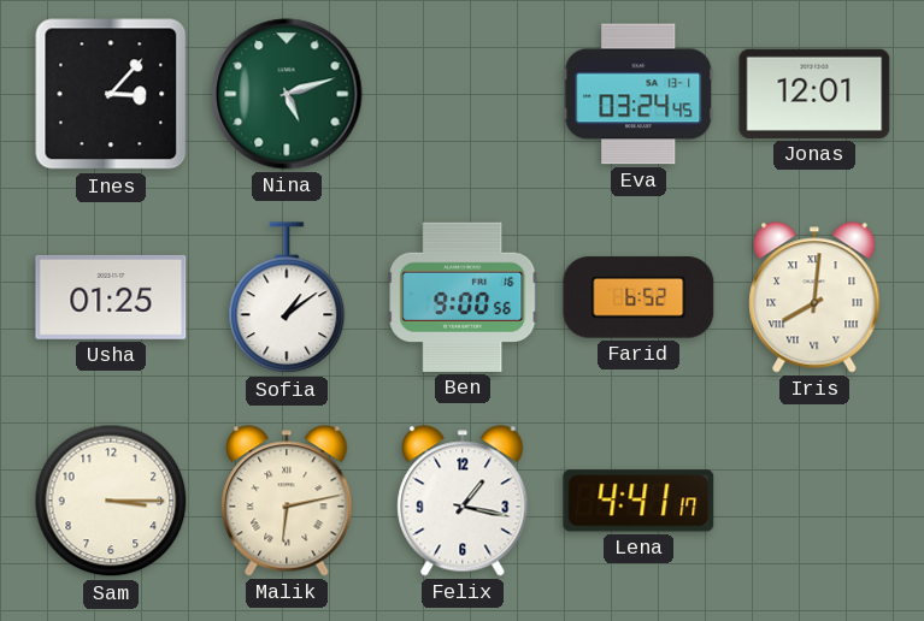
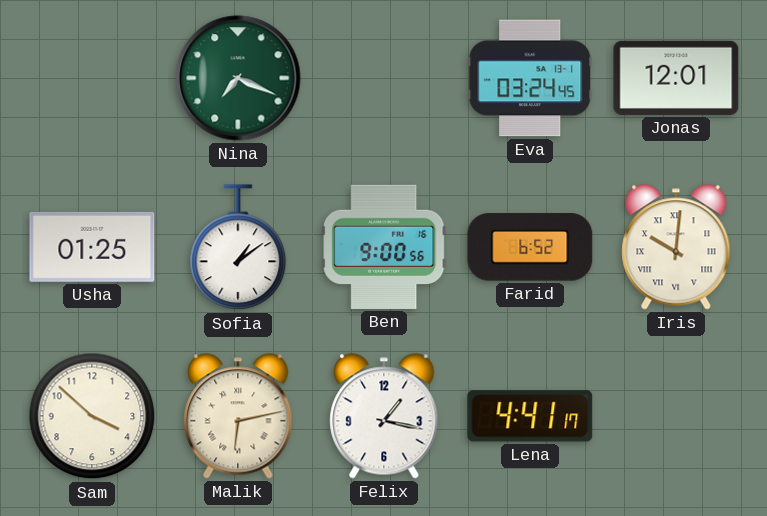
Ines: 3:07 -> none (111, 94)
Nina: 5:12 -> 7:19 (238, 78)
Iris: 8:01 -> 10:01 (676, 247)
Sam: 3:15 -> 3:52 (92, 416)
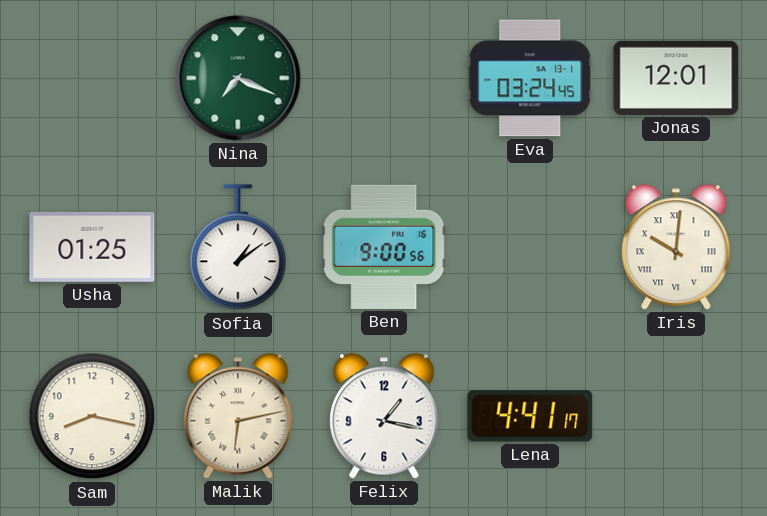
Farid: 6:52 -> none (530, 247)
Sam: 3:52 -> 8:17 (92, 416)
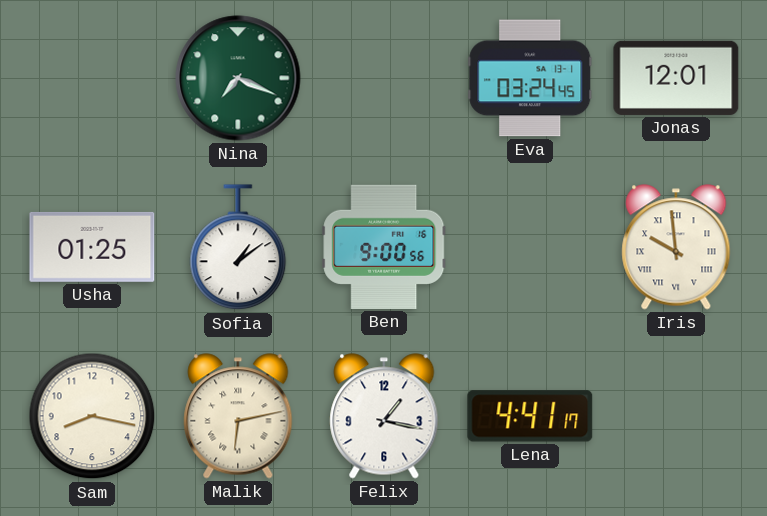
Iris: 10:01 -> 9:59 (676, 247)
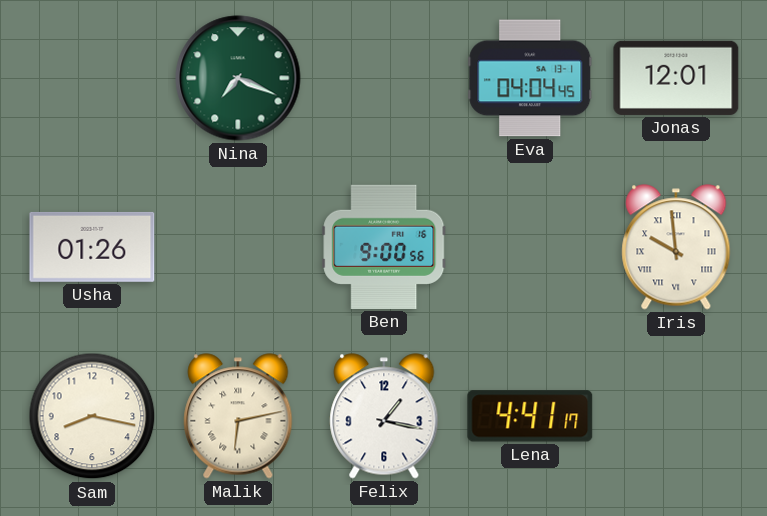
Eva: 03:24 -> 04:04 (530, 78)
Usha: 01:25 -> 01:26 (92, 247)
Sofia: 1:09 -> none (238, 248)
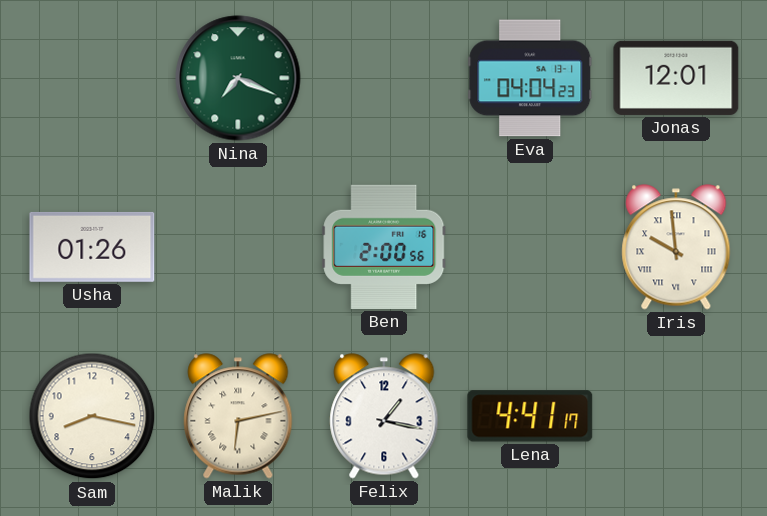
Eva: 04:04:45 -> 04:04:23 (530, 78)
Ben: 9:00 -> 2:00 (384, 247)
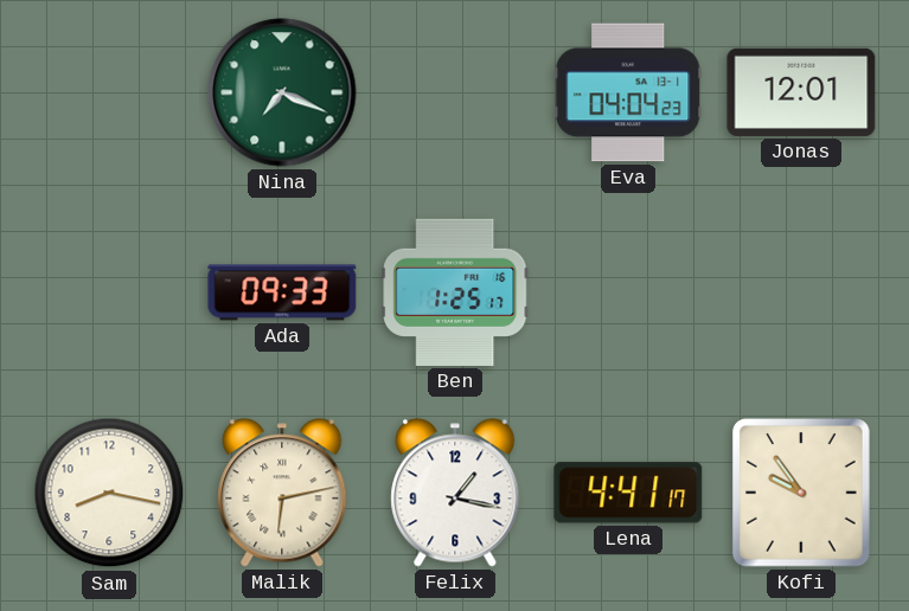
Usha: 01:26 -> none (92, 247)
Ada: none -> 09:33 (282, 292)
Ben: 2:00 -> 1:25 (455, 292)
Iris: 9:59 -> none (676, 247)
Kofi: none -> 9:54 (802, 494)
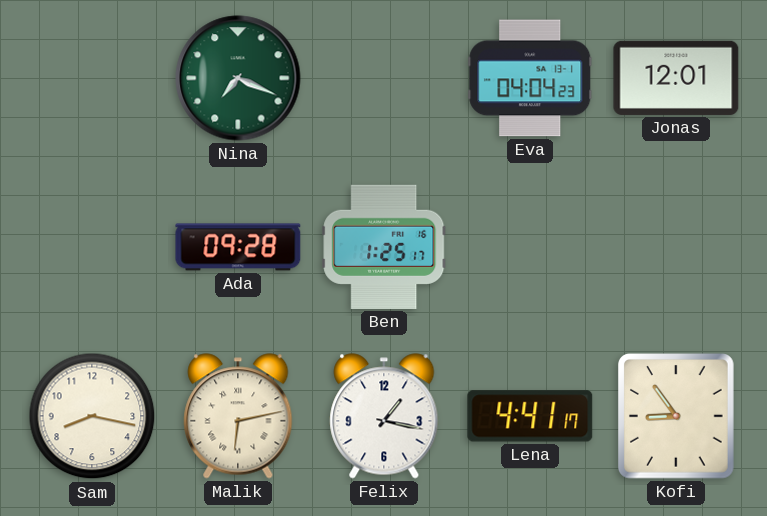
Ada: 09:33 -> 09:28 (238, 247)
Kofi: 9:54 -> 8:54 (677, 417)
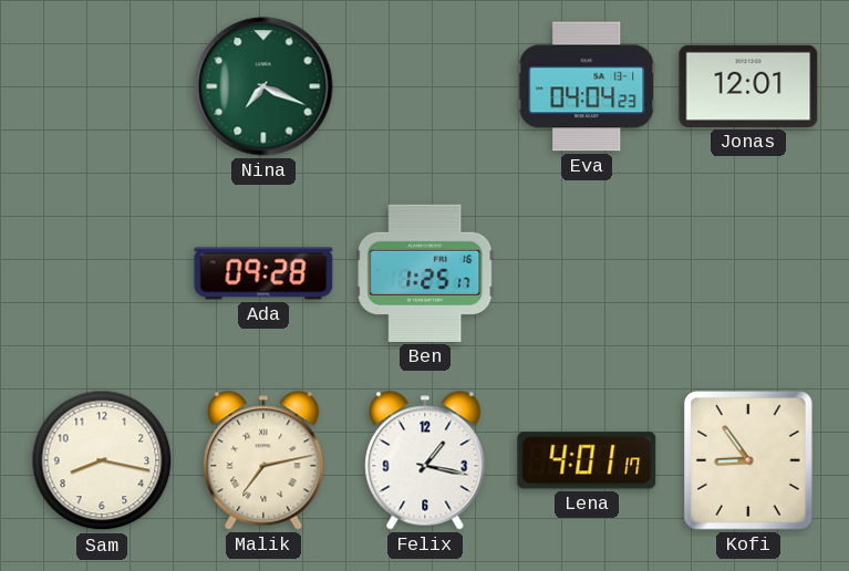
Malik: 6:13 -> 7:13 (263, 460)
Lena: 4:41 -> 4:01 (587, 460)
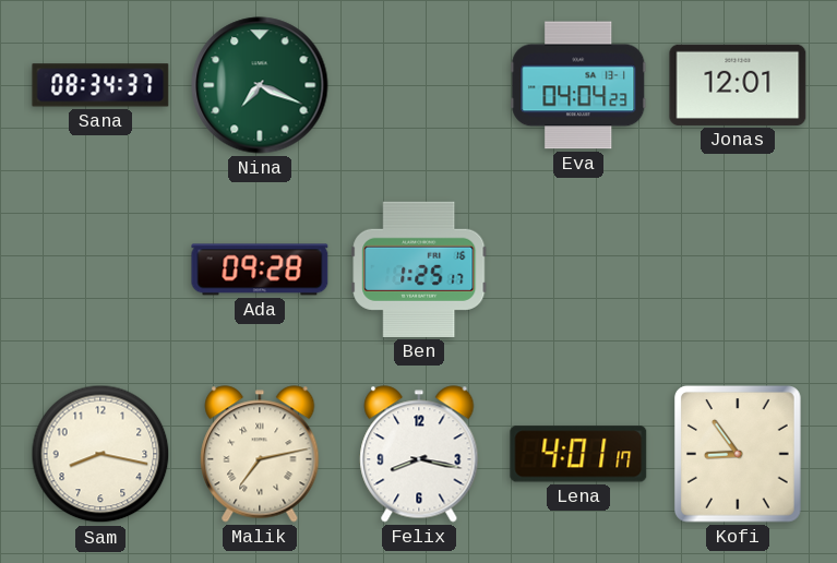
Sana: none -> 08:34 (100, 85)
Felix: 1:17 -> 8:17 (419, 454)
